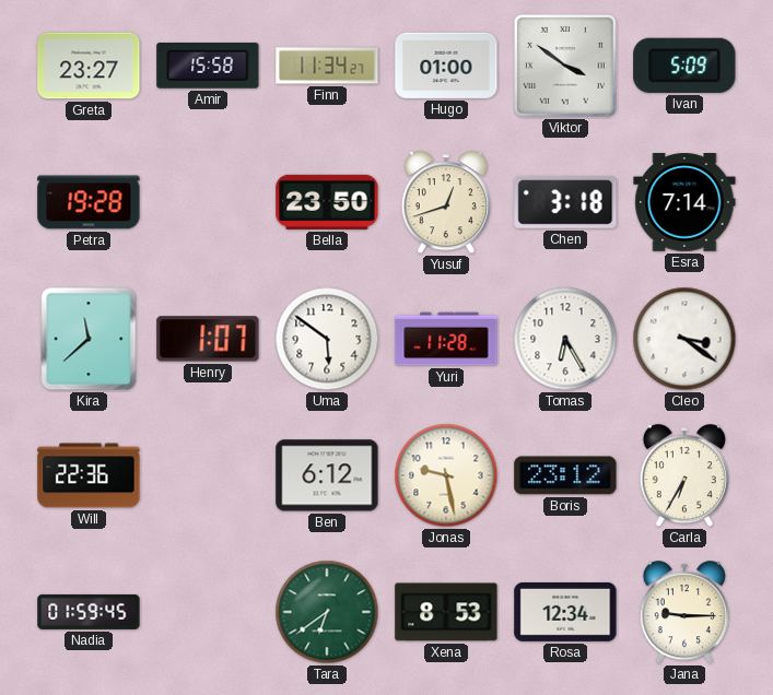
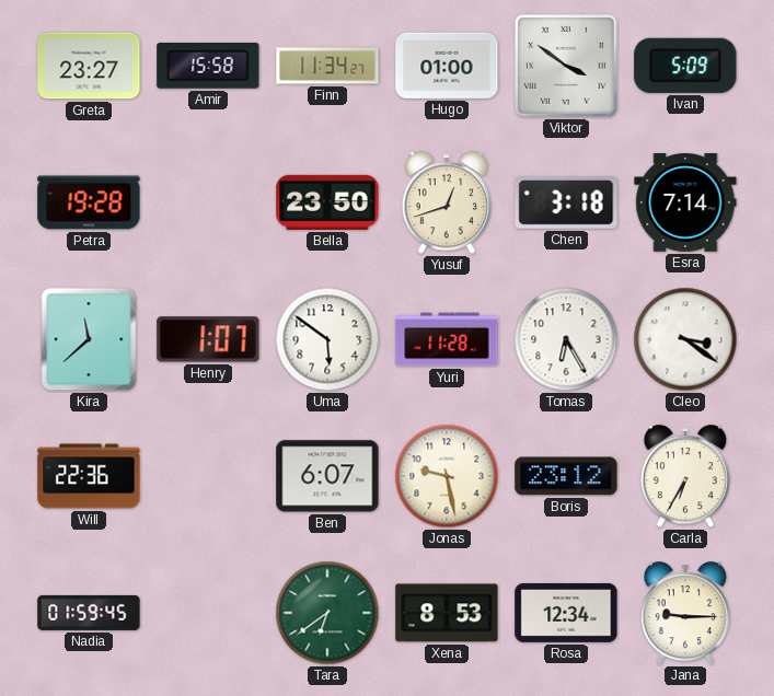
Ben: 6:12 -> 6:07 (327, 476)
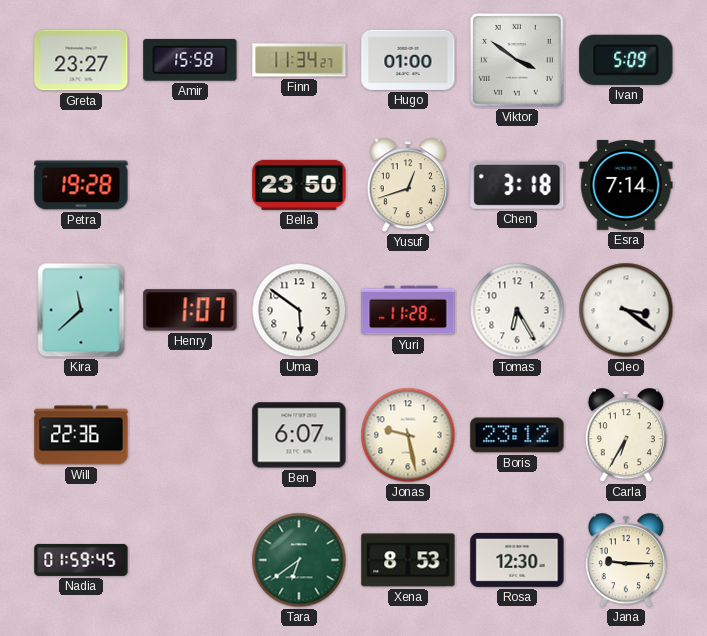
Rosa: 12:34 -> 12:30 (517, 560)
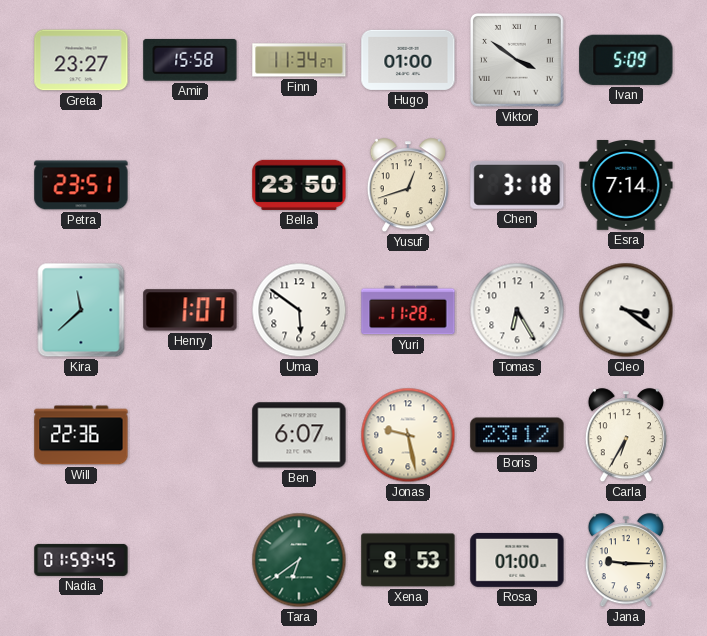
Petra: 19:28 -> 23:51 (81, 185)
Rosa: 12:30 -> 01:00 (517, 560)
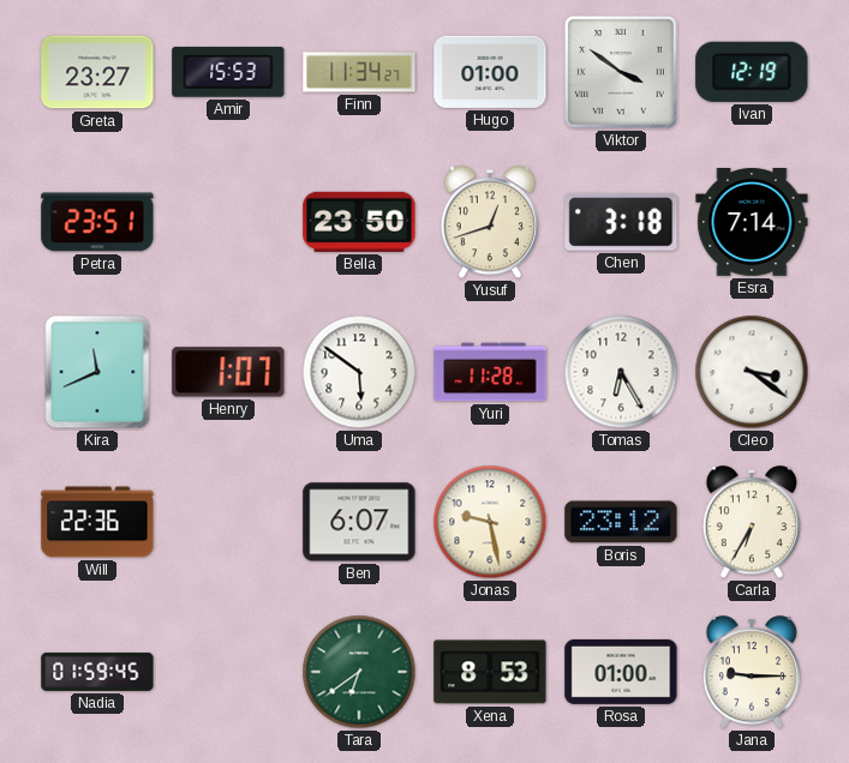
Amir: 15:58 -> 15:53 (228, 72)
Ivan: 5:09 -> 12:19 (752, 72)
Kira: 11:38 -> 11:41 (97, 372)
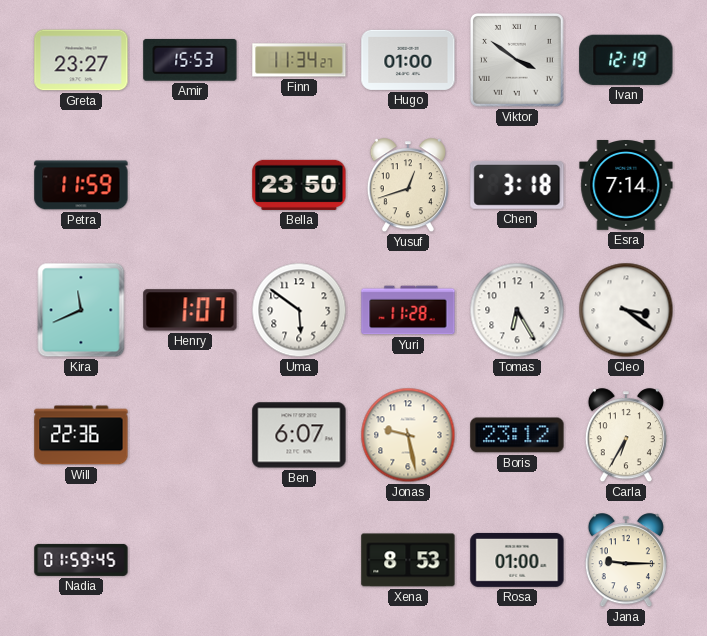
Petra: 23:51 -> 11:59 (81, 185)
Tara: 6:39 -> none (359, 672)
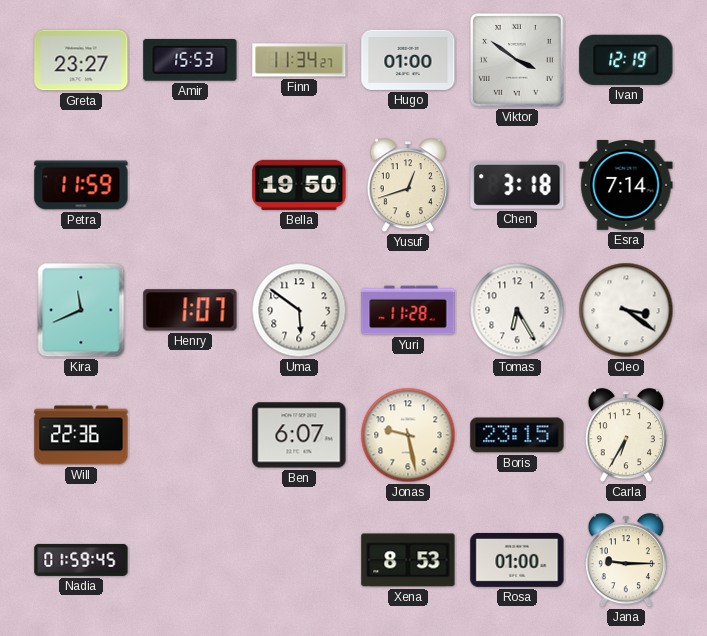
Bella: 23:50 -> 19:50 (299, 185)
Boris: 23:12 -> 23:15 (517, 435)
